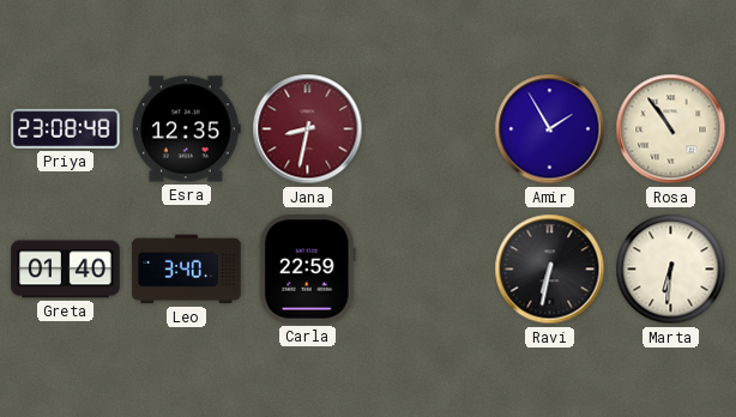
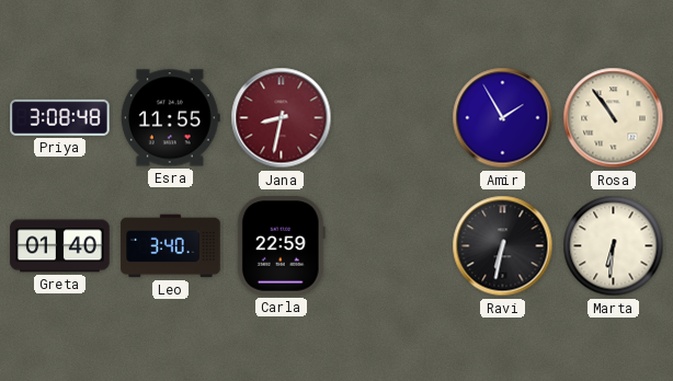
Priya: 23:08 -> 3:08 (60, 117)
Esra: 12:35 -> 11:55 (170, 118)
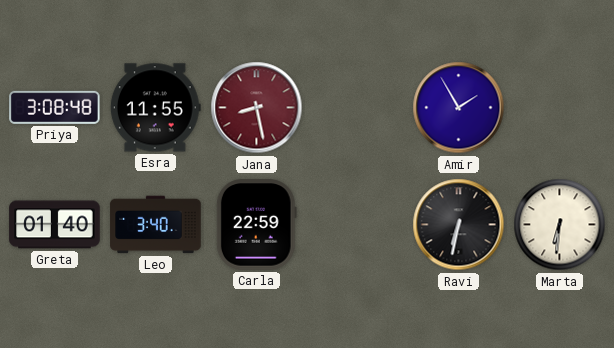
Jana: 8:32 -> 8:28 (257, 108)
Rosa: 10:54 -> none (614, 118)
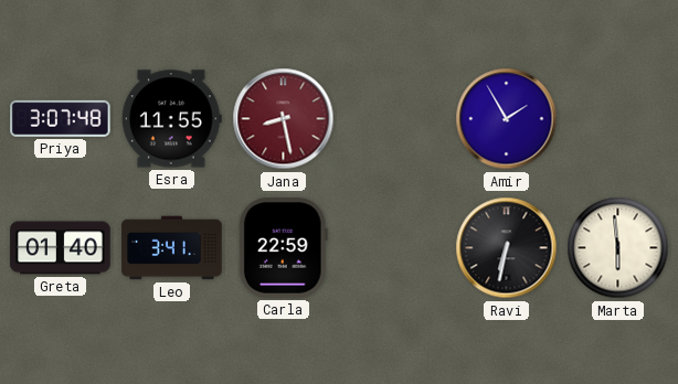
Priya: 3:08 -> 3:07 (61, 118)
Leo: 3:40 -> 3:41 (172, 248)
Marta: 6:31 -> 5:59 (618, 248)
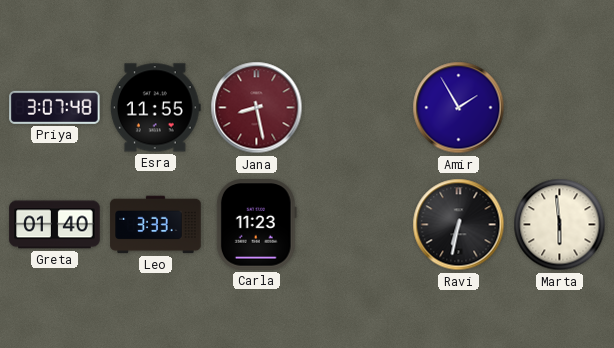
Leo: 3:41 -> 3:33 (156, 225)
Carla: 22:59 -> 11:23 (256, 225)
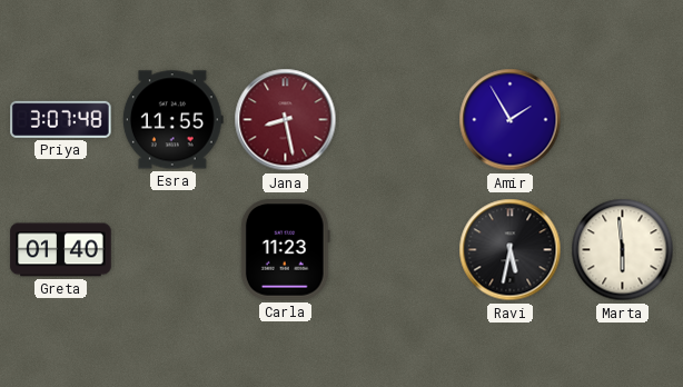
Leo: 3:33 -> none (156, 225)
Ravi: 6:32 -> 5:32 (511, 250)
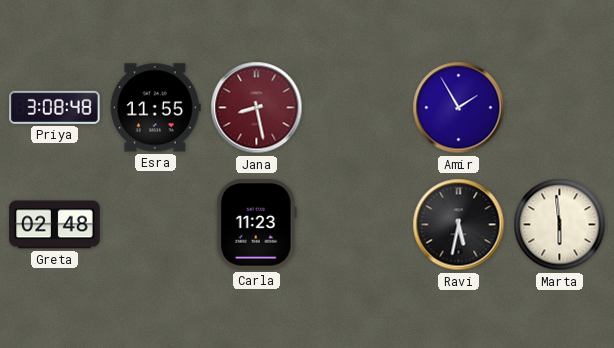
Priya: 3:07 -> 3:08 (55, 107)
Greta: 01:40 -> 02:48 (55, 225)
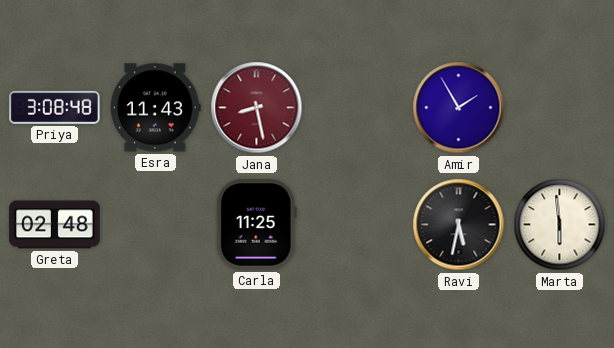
Esra: 11:55 -> 11:43 (155, 108)
Carla: 11:23 -> 11:25 (256, 225)
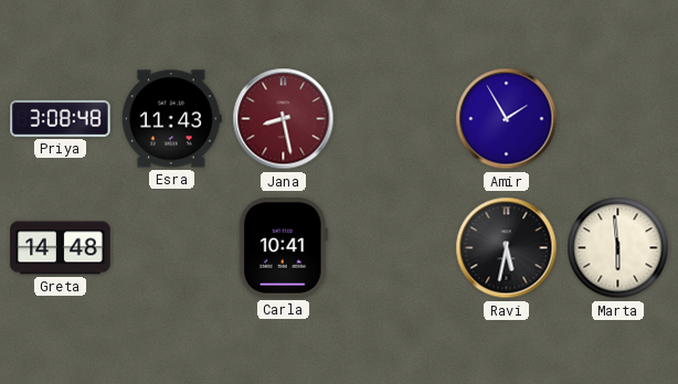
Greta: 02:48 -> 14:48 (61, 248)
Carla: 11:25 -> 10:41 (283, 248)
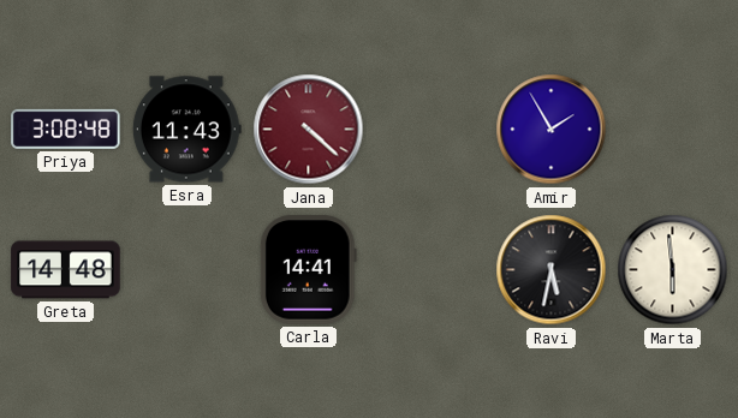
Jana: 8:28 -> 4:22 (309, 130)
Carla: 10:41 -> 14:41 (308, 270)
